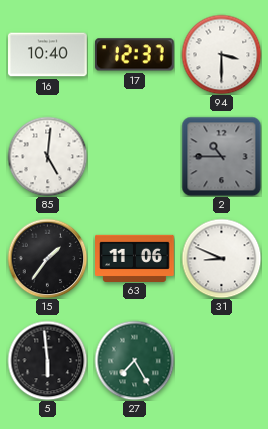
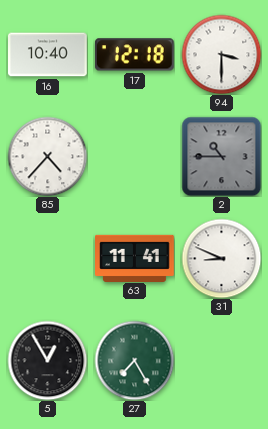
17: 12:37 -> 12:18 (134, 55)
85: 5:01 -> 4:37 (47, 156)
15: 1:36 -> none (47, 258)
63: 11:06 -> 11:41 (135, 258)
5: 5:59 -> 12:55 (47, 360)
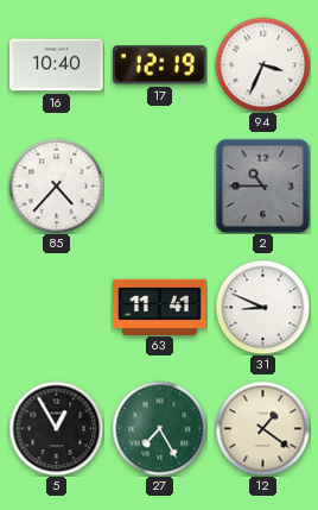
17: 12:18 -> 12:19 (159, 65)
94: 3:30 -> 3:34 (262, 64)
12: none -> 1:21 (262, 428)
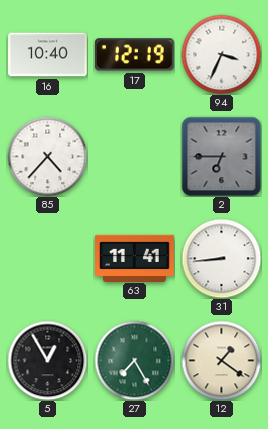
2: 10:45 -> 6:45 (221, 156)
31: 8:49 -> 8:44 (221, 258)
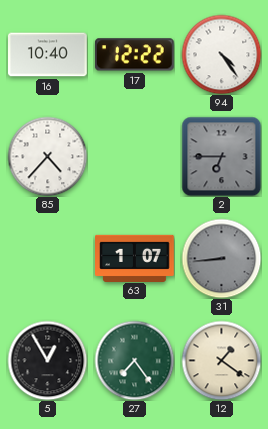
17: 12:19 -> 12:22 (134, 55)
94: 3:34 -> 4:24 (221, 54)
63: 11:41 -> 1:07 (135, 258)
31 dial: white -> grey (221, 258)
27: 7:25 -> 7:24 (134, 360)
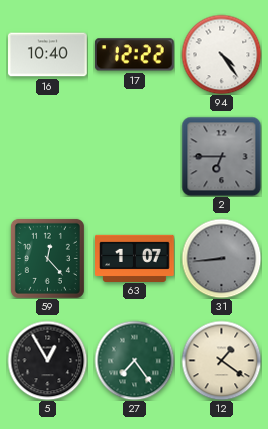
85: 4:37 -> none (47, 156)
59: none -> 12:23 (47, 258)
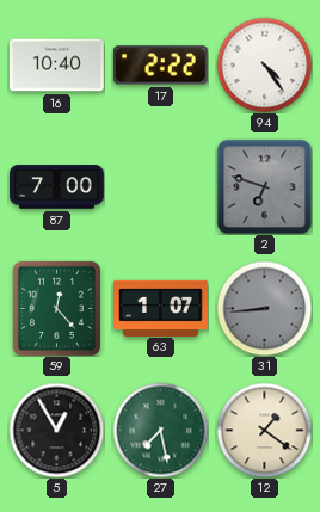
17: 12:22 -> 2:22 (160, 66)
87: none -> 7:00 (57, 187)
2: 6:45 -> 6:48 (264, 186)
27: 7:24 -> 7:28 (160, 430)
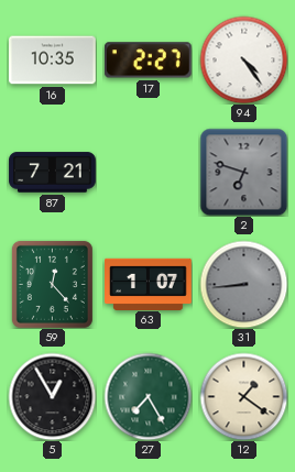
16: 10:40 -> 10:35 (53, 61)
17: 2:22 -> 2:27 (147, 61)
87: 7:00 -> 7:21 (53, 173)
27: 7:28 -> 7:25 (147, 396)
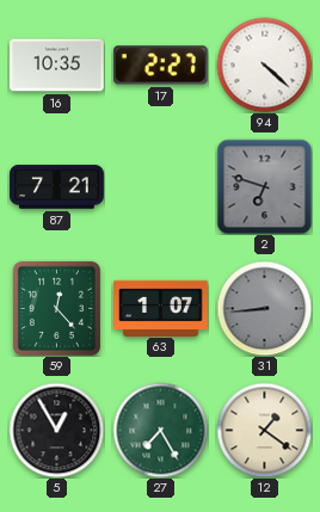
94: 4:24 -> 4:22 (264, 64)
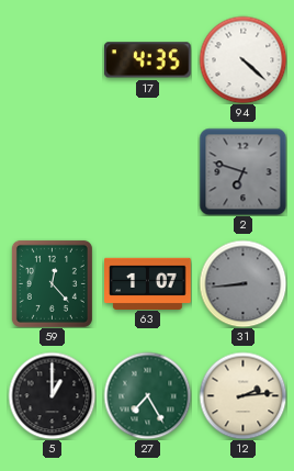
16: 10:35 -> none (57, 66)
17: 2:27 -> 4:35 (147, 60)
87: 7:21 -> none (57, 187)
5: 12:55 -> 1:00 (52, 395)
12: 1:21 -> 2:14 (242, 395)
